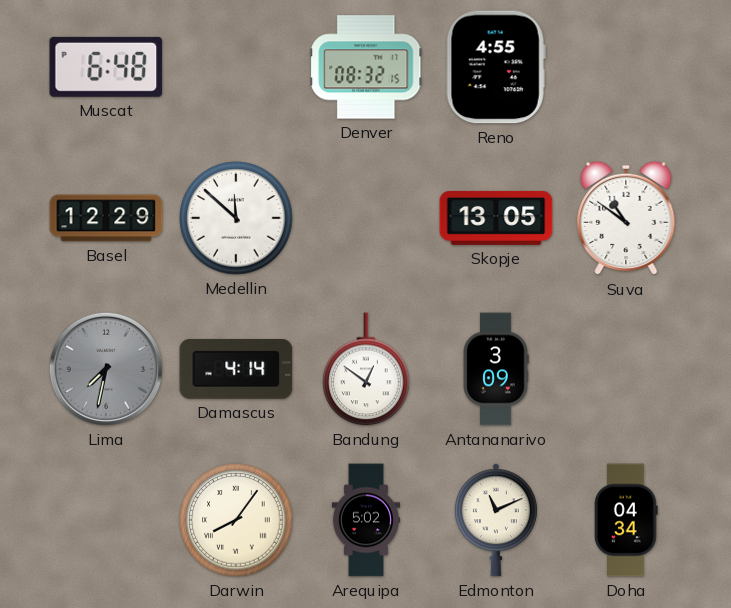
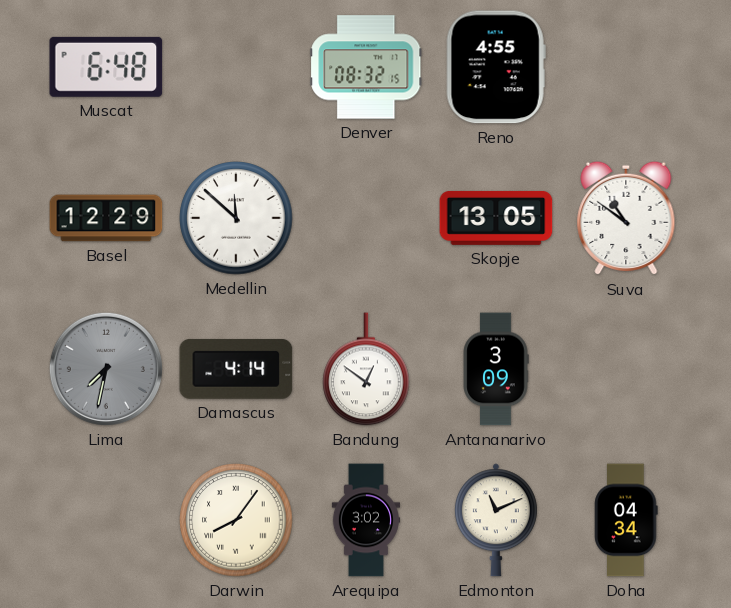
Arequipa: 5:02 -> 3:02 (365, 520)
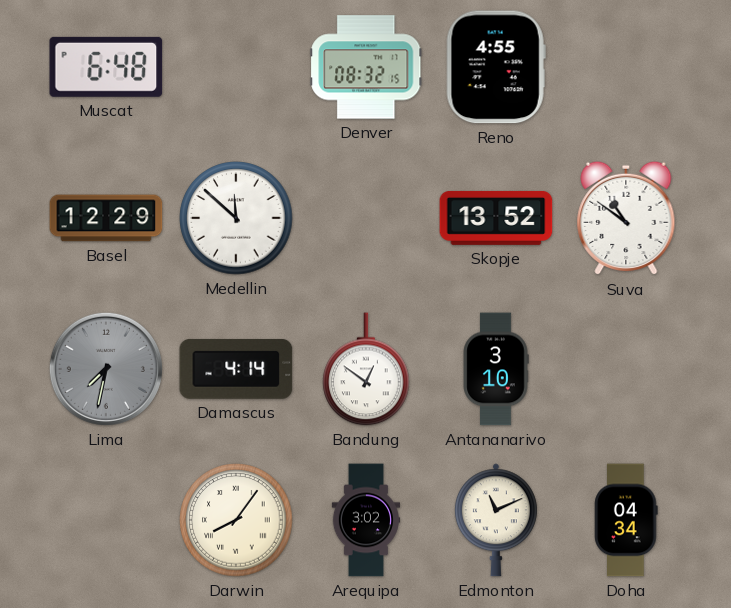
Skopje: 13:05 -> 13:52 (496, 218)
Antananarivo: 3:09 -> 3:10 (496, 369)
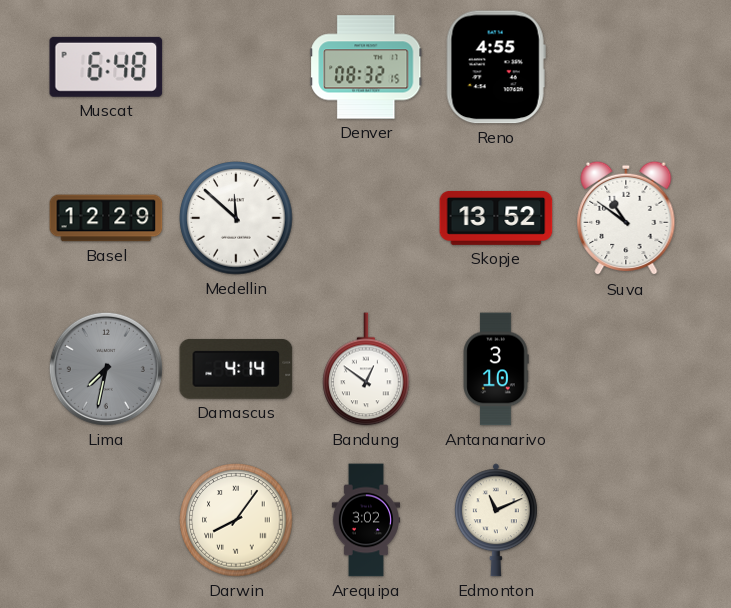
Doha: 04:34 -> none (626, 520)
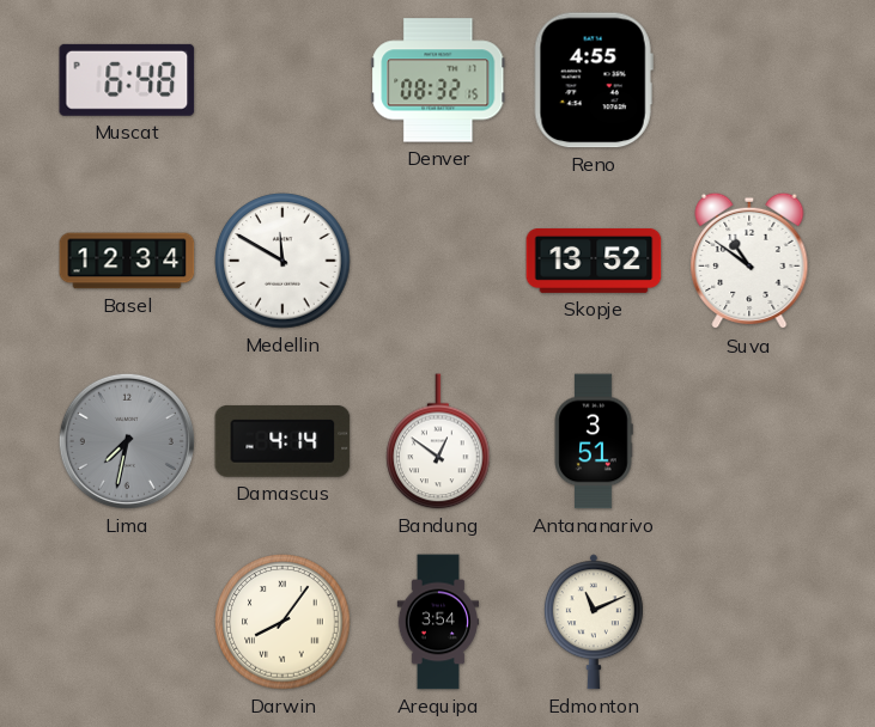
Basel: 12:29 -> 12:34 (127, 261)
Medellin: 11:52 -> 11:50 (282, 261)
Antananarivo: 3:10 -> 3:51 (594, 441)
Arequipa: 3:02 -> 3:54 (437, 622)
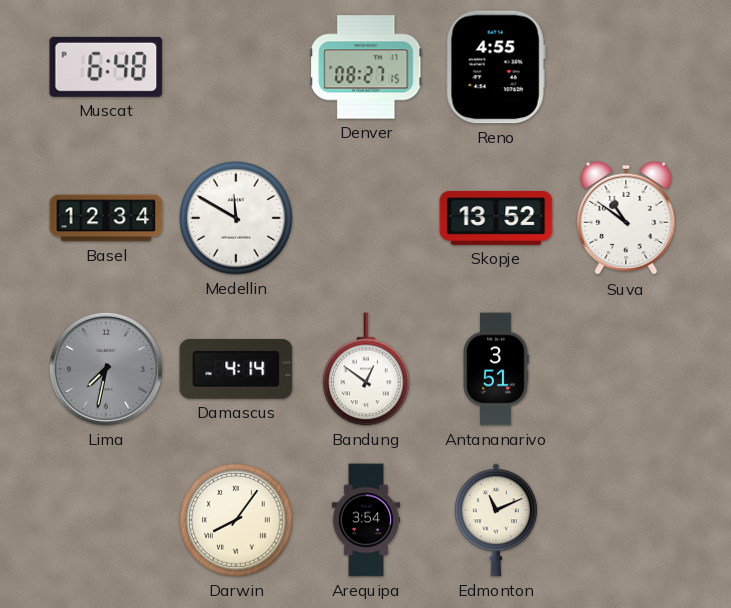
Denver: 08:32 -> 08:27 (366, 67)
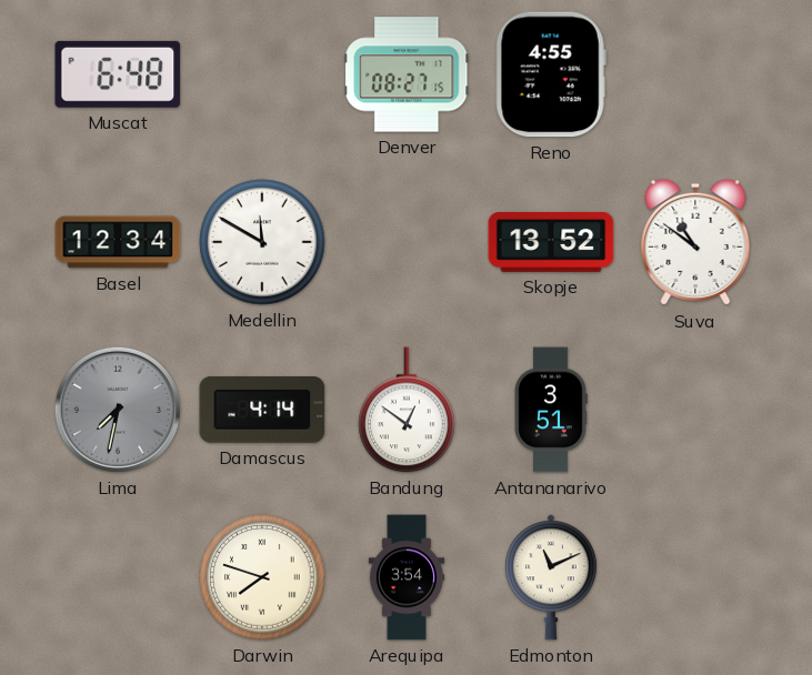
Darwin: 8:06 -> 7:48 (262, 577)
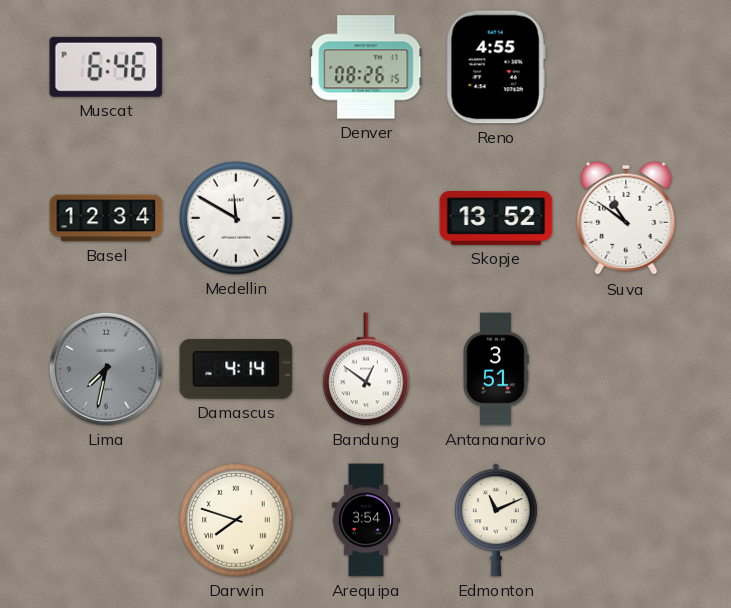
Muscat: 6:48 -> 6:46 (106, 67)
Denver: 08:27 -> 08:26 (366, 67)
